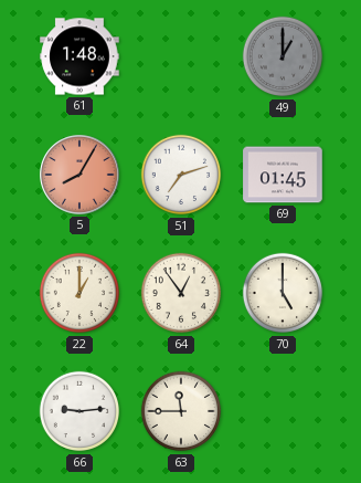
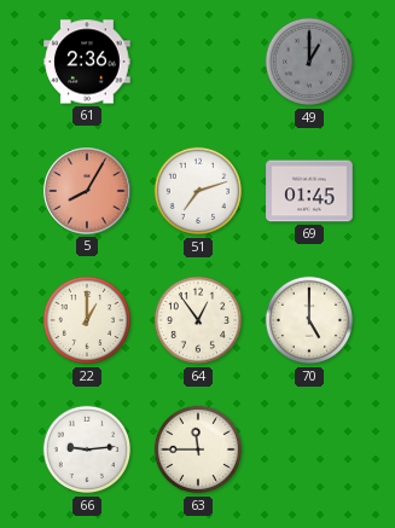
61: 1:48 -> 2:36 (87, 62)
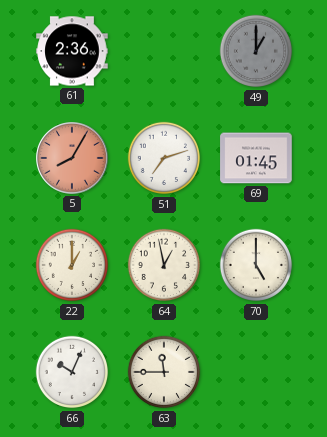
64: 12:54 -> 12:58 (164, 265)
66: 9:14 -> 10:04 (72, 372)
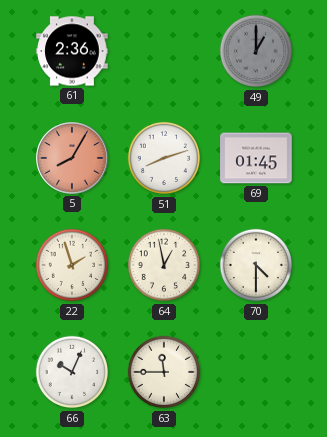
51: 7:12 -> 8:12 (164, 158)
22: 1:00 -> 1:57 (72, 265)
70: 5:00 -> 4:30 (256, 265)
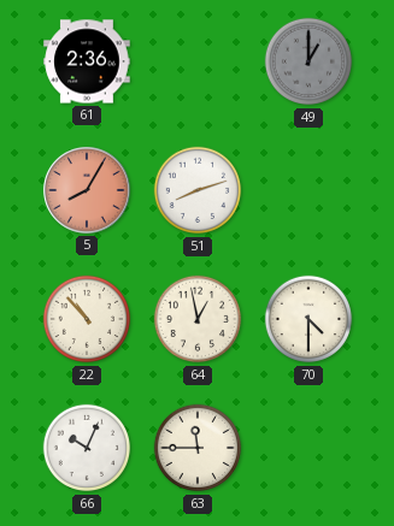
69: 01:45 -> none (256, 158)
22: 1:57 -> 10:53 (87, 319)
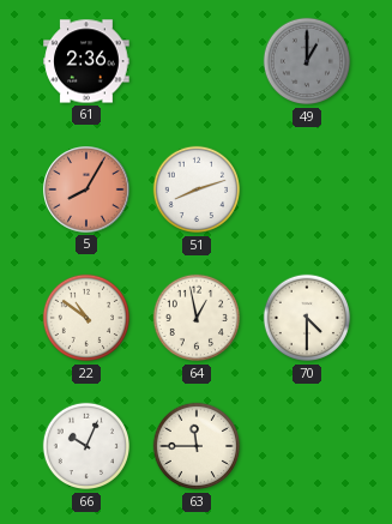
22: 10:53 -> 10:51 (86, 318)
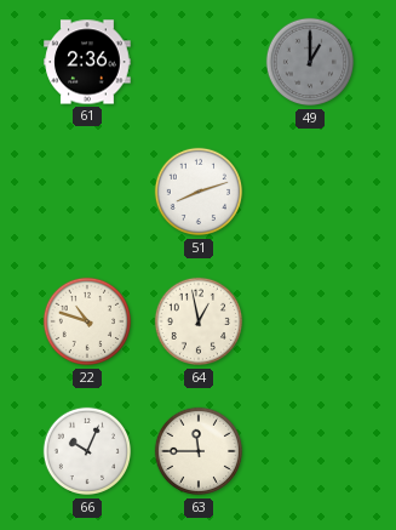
5: 8:05 -> none (88, 191)
22: 10:51 -> 10:48 (87, 321)
70: 4:30 -> none (307, 318)
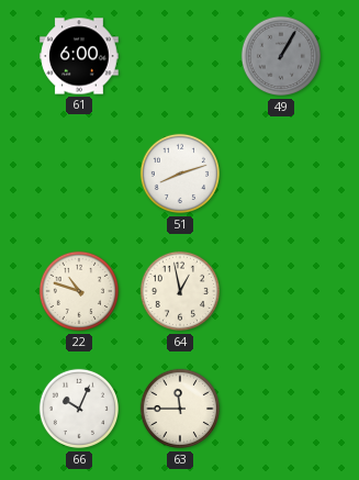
61: 2:36 -> 6:00 (79, 56)
49: 1:00 -> 1:05 (281, 56)
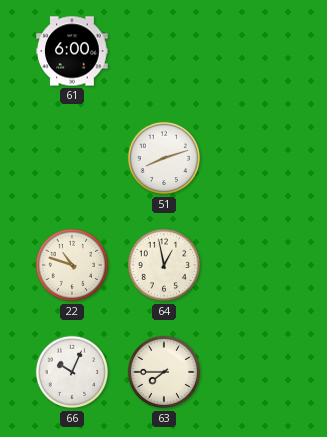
49: 1:05 -> none (281, 56)
63: 11:45 -> 7:45 (164, 372)
